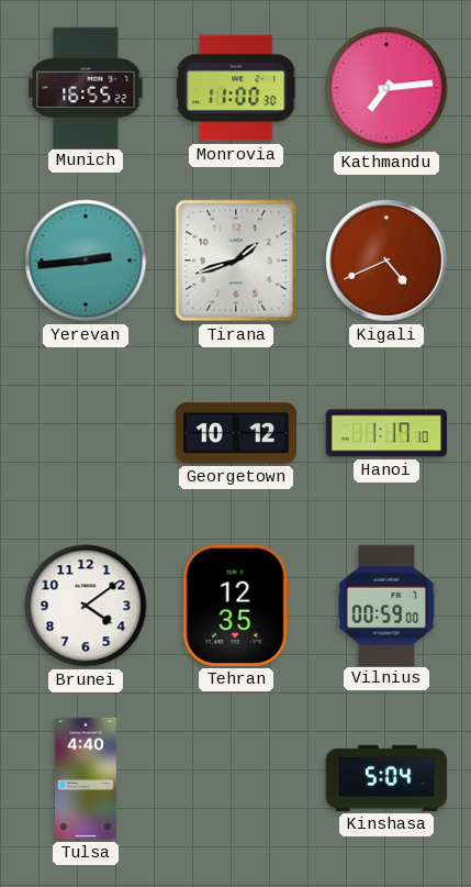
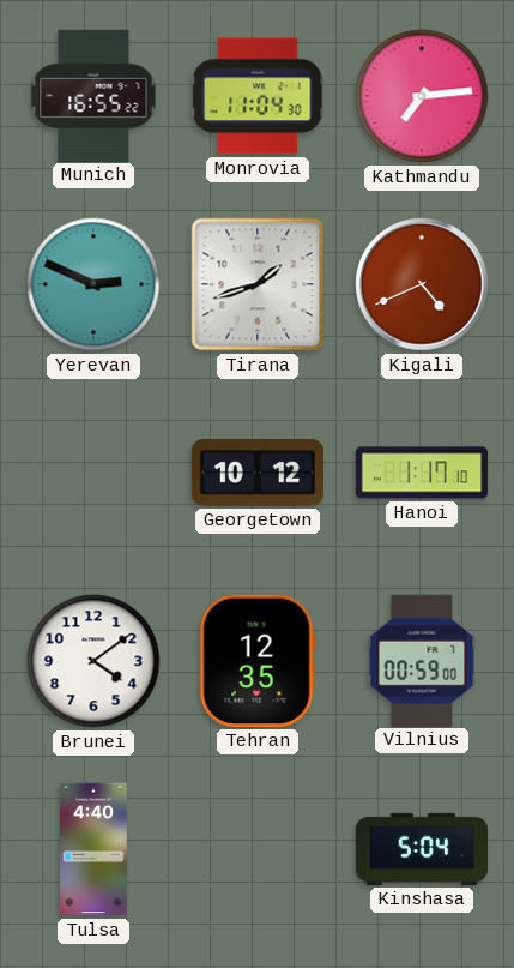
Monrovia: 11:00 -> 11:04 (258, 96)
Yerevan: 2:44 -> 2:49 (93, 284)
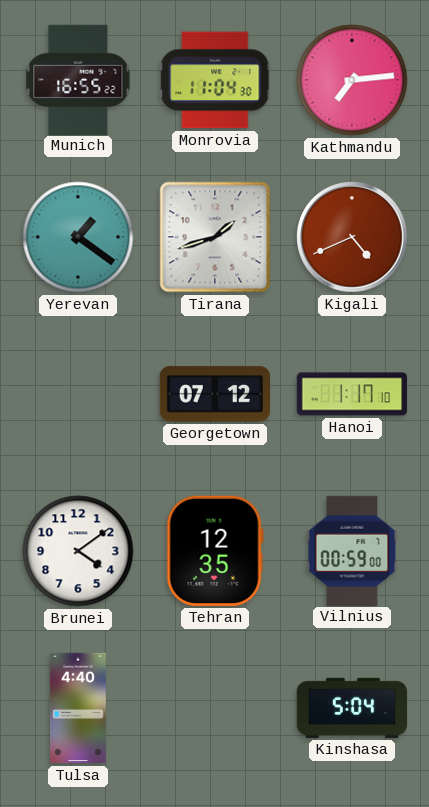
Yerevan: 2:49 -> 1:21 (78, 237)
Georgetown: 10:12 -> 07:12 (214, 394)
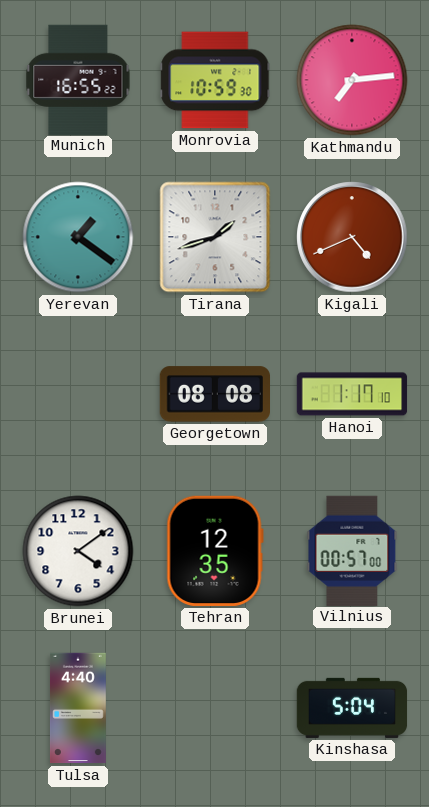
Monrovia: 11:04 -> 10:59 (215, 80)
Georgetown: 07:12 -> 08:08 (214, 394)
Vilnius: 00:59 -> 00:57 (352, 550)
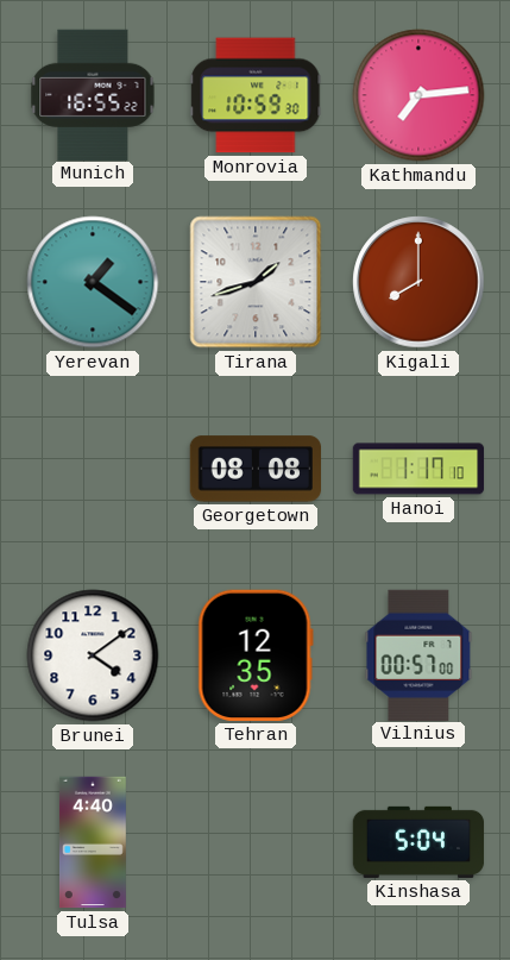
Kigali: 4:41 -> 8:00 (418, 282)
